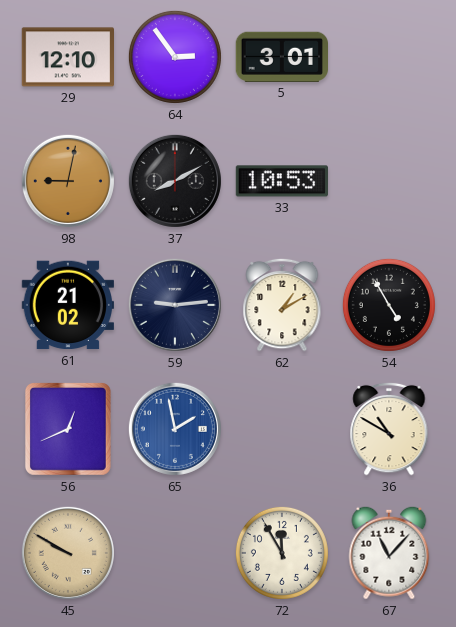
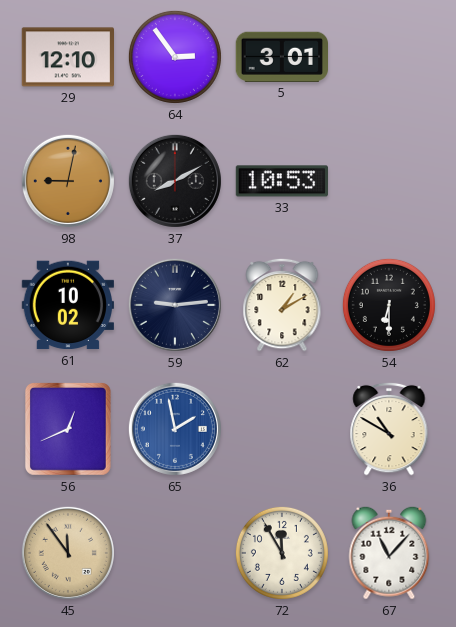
61: 21:02 -> 10:02 (67, 305)
54: 4:55 -> 6:30 (389, 305)
45: 9:50 -> 11:54 (68, 553)
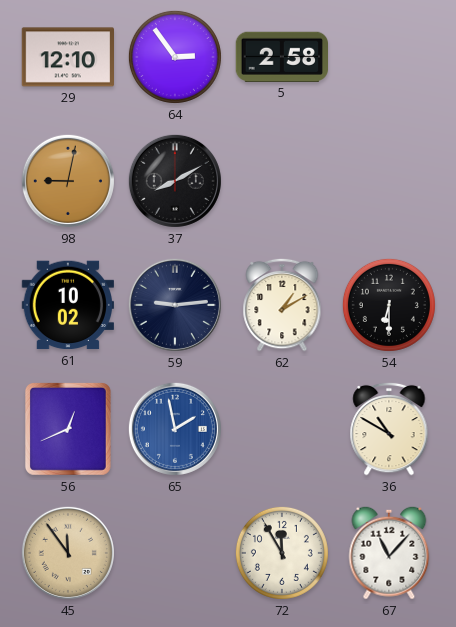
5: 3:01 -> 2:58 (281, 57)
33: 10:53 -> none (281, 181)
